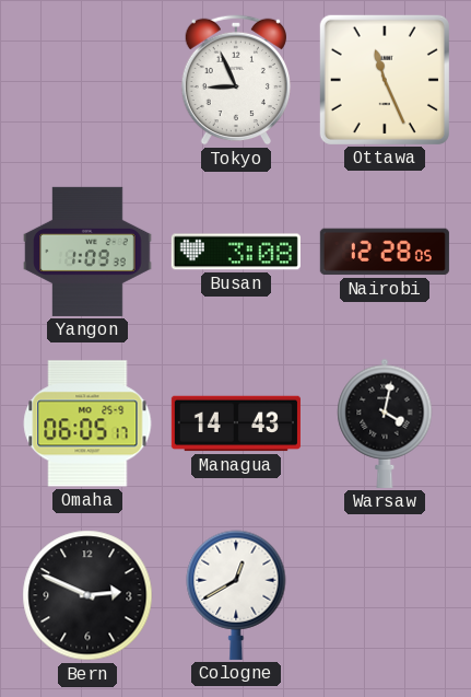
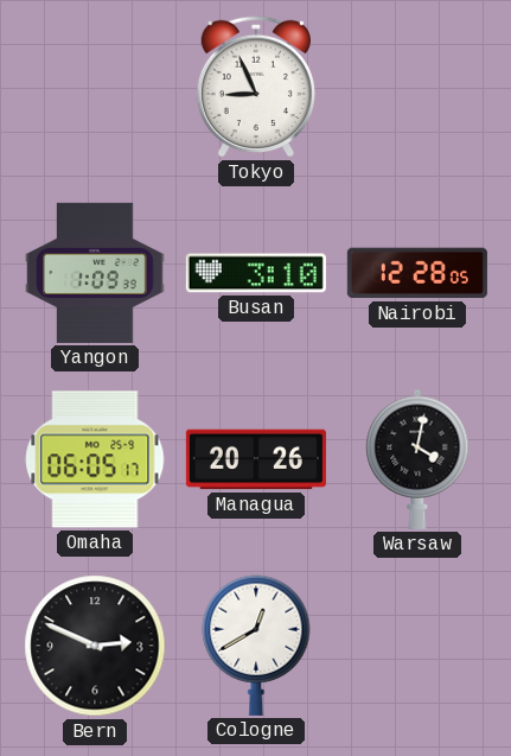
Ottawa: 11:26 -> none (385, 80)
Busan: 3:08 -> 3:10 (256, 273)
Managua: 14:43 -> 20:26 (256, 459)
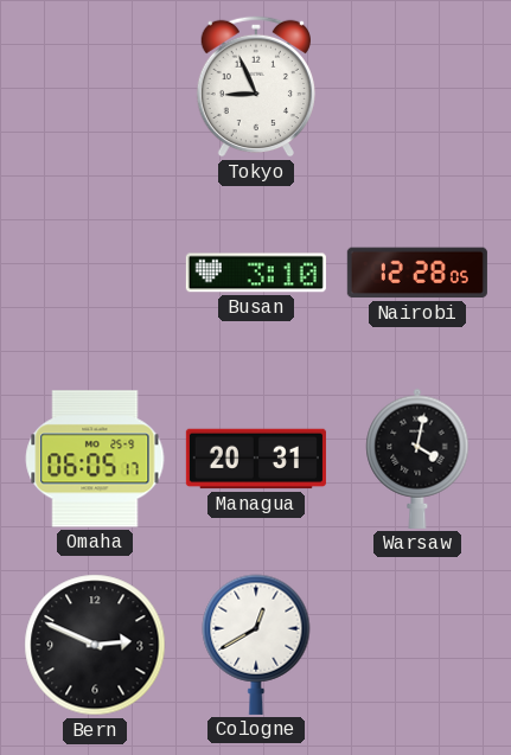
Yangon: 1:09 -> none (95, 273)
Managua: 20:26 -> 20:31 (256, 459)
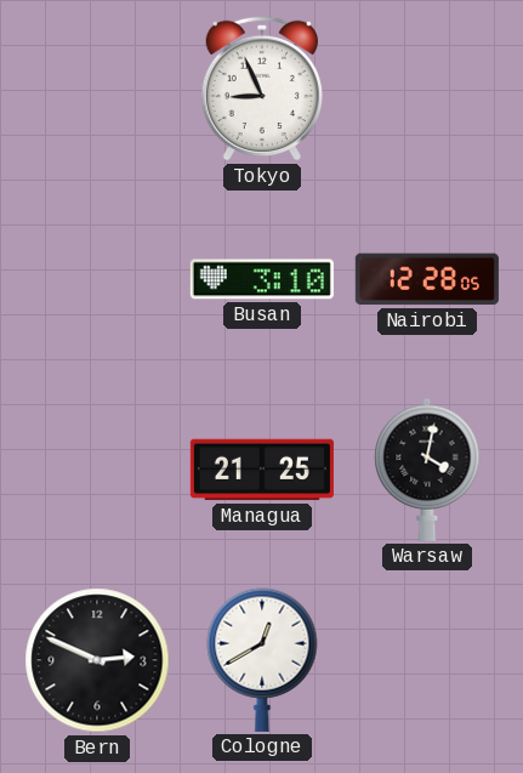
Omaha: 06:05 -> none (95, 459)
Managua: 20:31 -> 21:25 (262, 470)
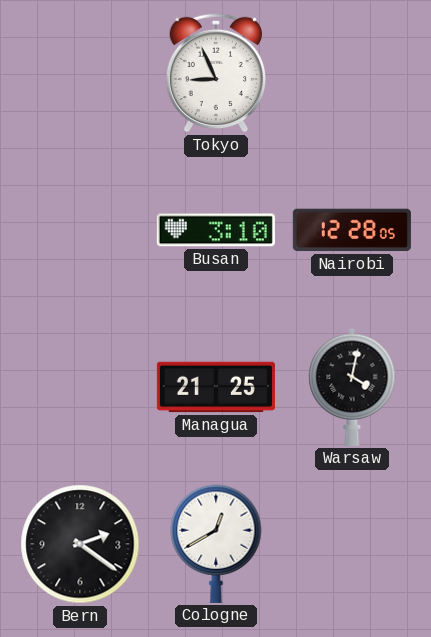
Bern: 2:49 -> 2:21 (80, 544)
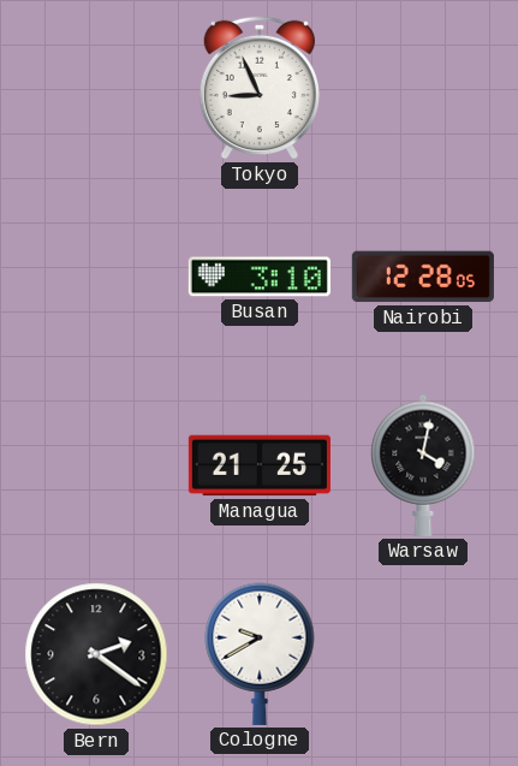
Cologne: 12:40 -> 9:40 (260, 654)
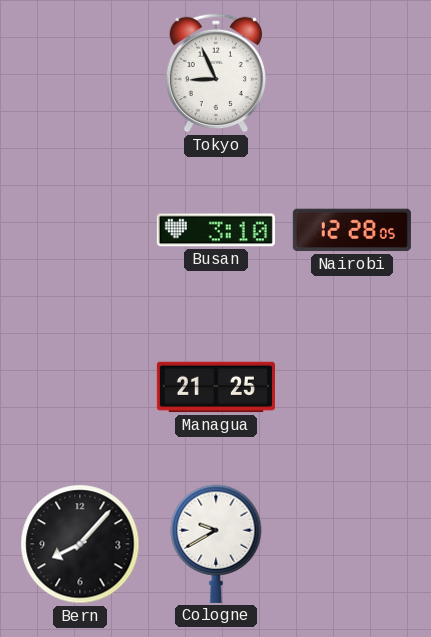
Warsaw: 4:02 -> none (423, 465)
Bern: 2:21 -> 8:07 (80, 544)
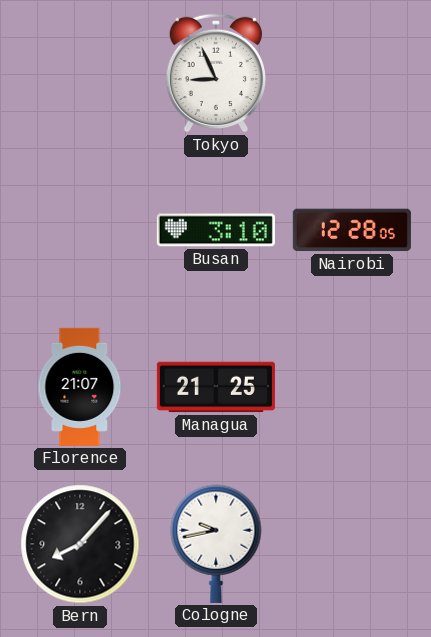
Florence: none -> 21:07 (80, 387)
Cologne: 9:40 -> 9:43 (216, 544)
